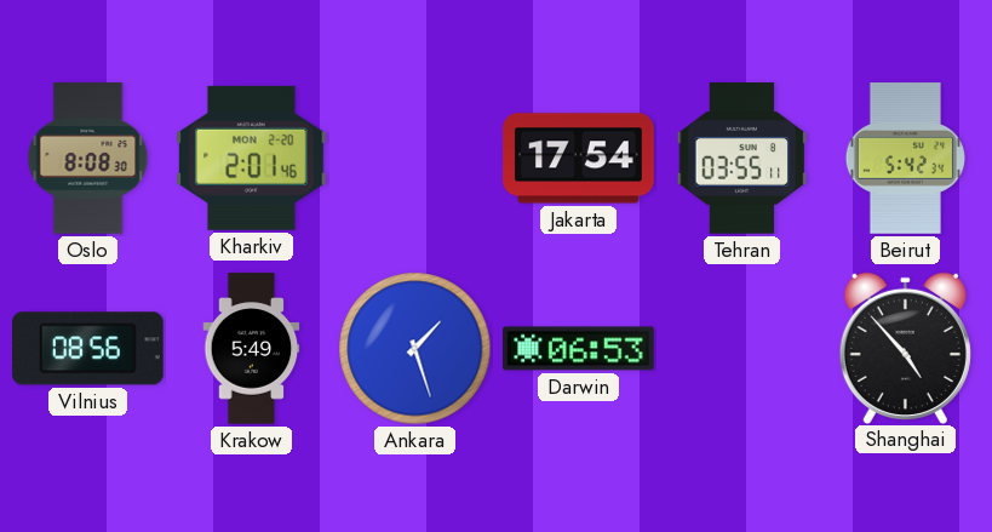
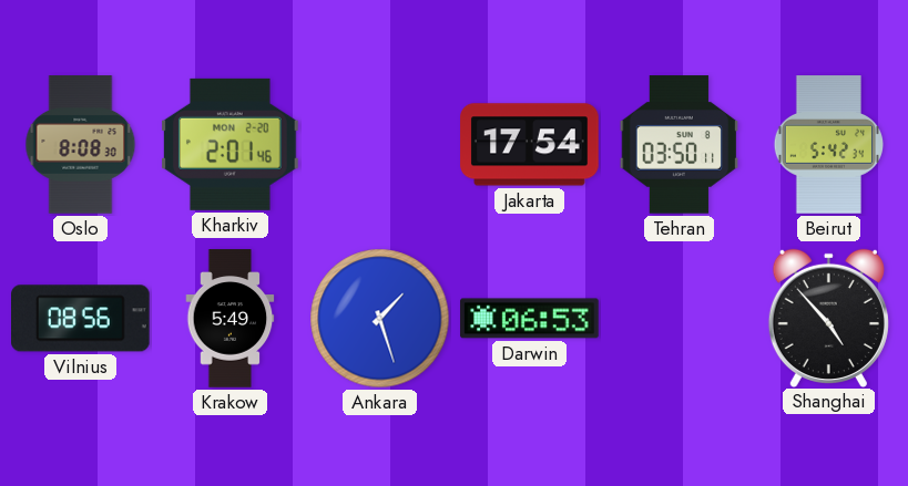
Tehran: 03:55 -> 03:50 (680, 145)
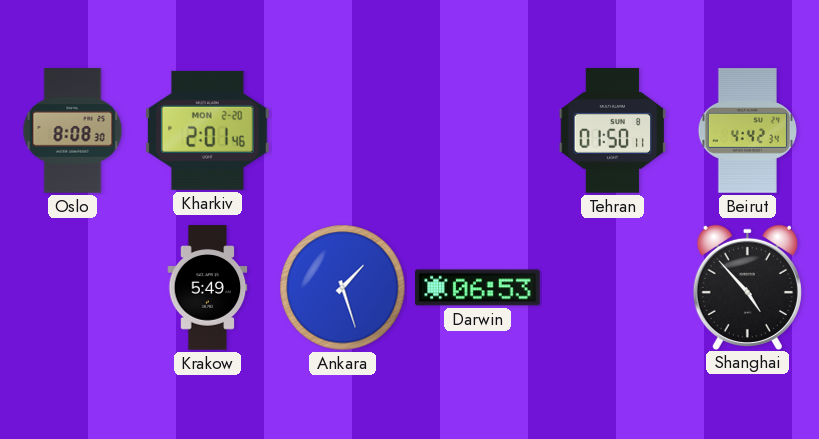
Jakarta: 17:54 -> none (530, 145)
Tehran: 03:50 -> 01:50 (613, 131)
Beirut: 5:42 -> 4:42 (747, 131)
Vilnius: 08:56 -> none (81, 319)
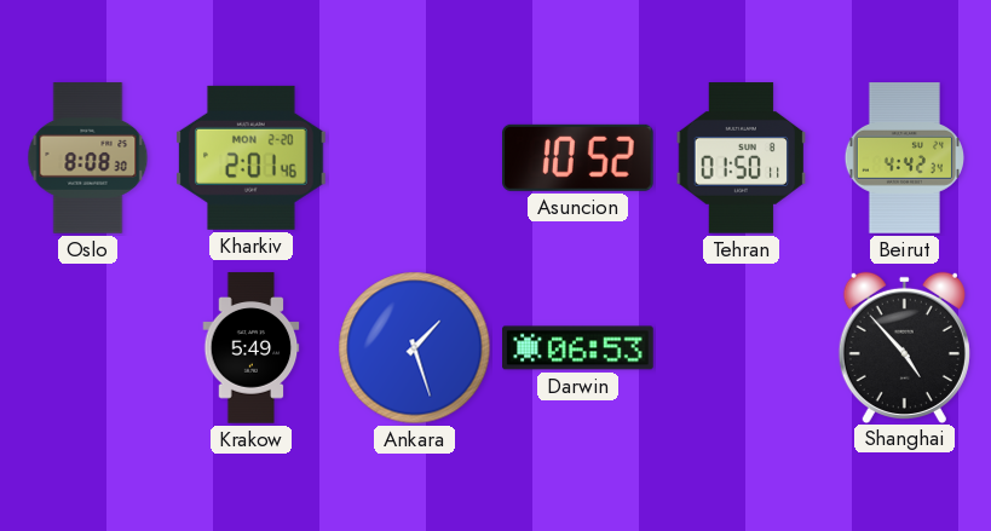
Asuncion: none -> 10:52 (578, 157)
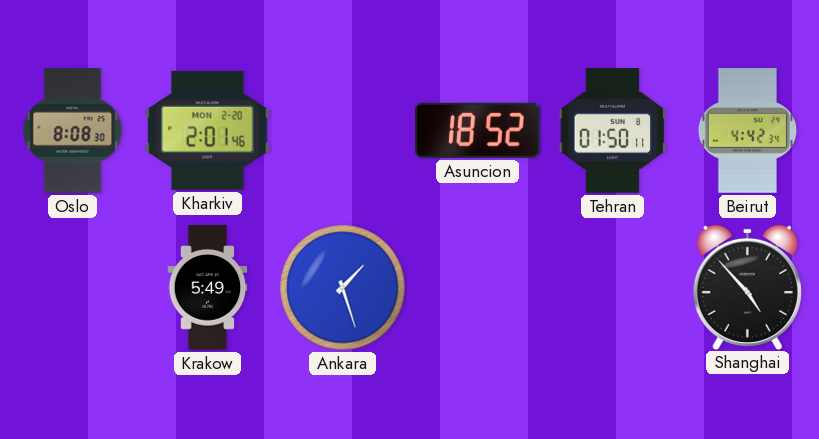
Asuncion: 10:52 -> 18:52 (478, 130)
Darwin: 06:53 -> none (578, 348)
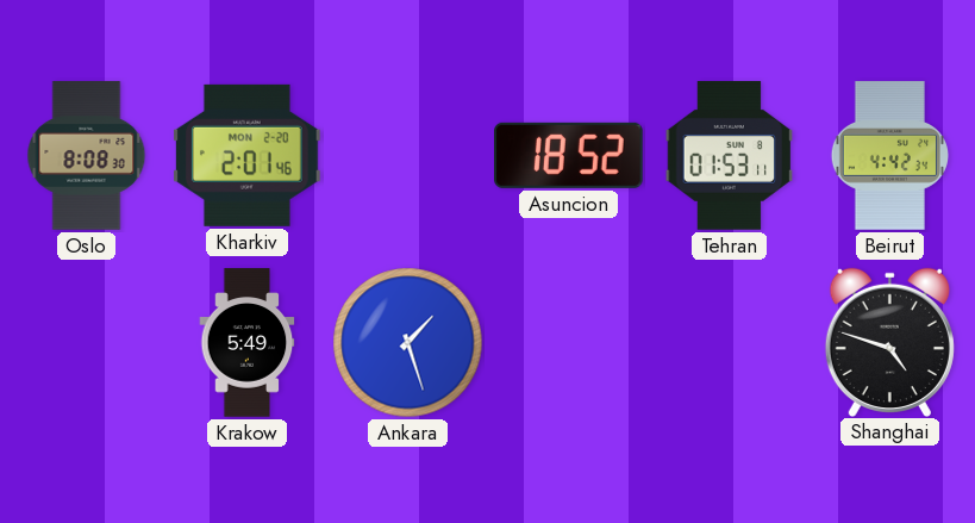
Tehran: 01:50 -> 01:53 (730, 156)
Shanghai: 4:53 -> 4:48 (889, 342)
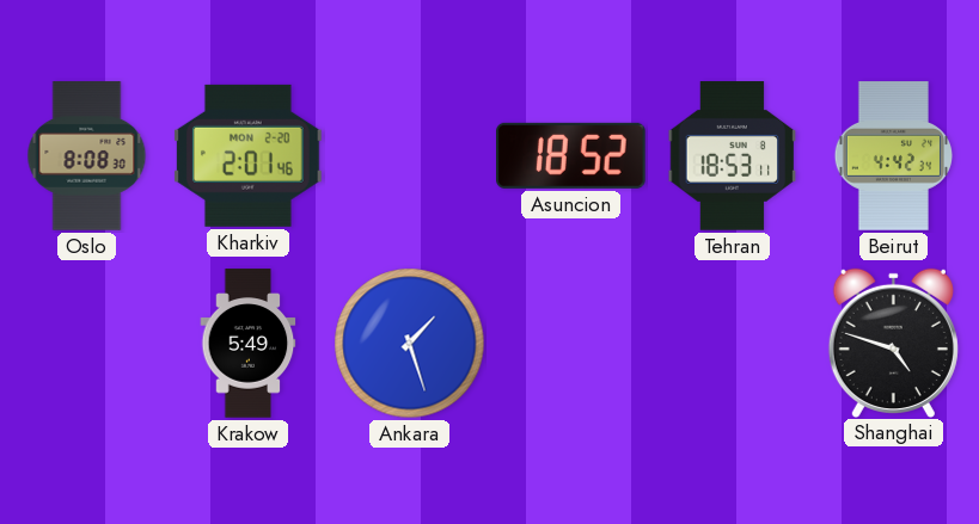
Tehran: 01:53 -> 18:53 (733, 156)
